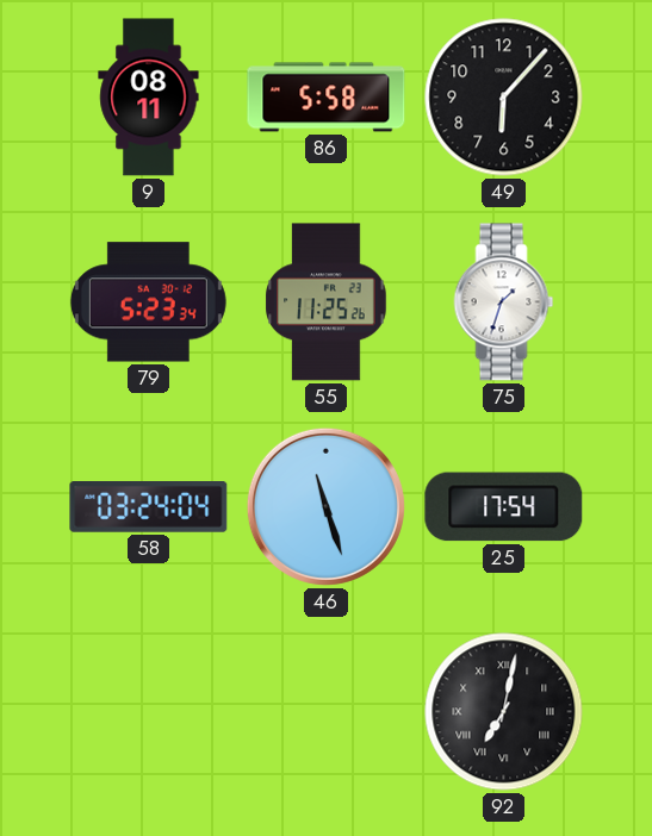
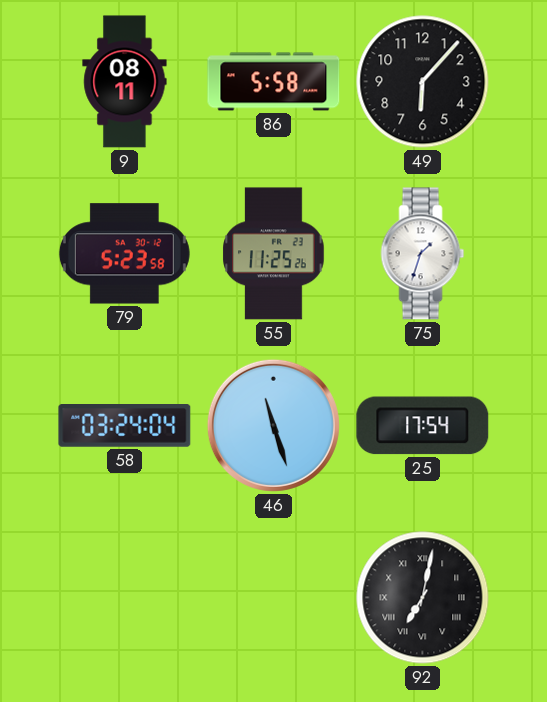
79: 5:23:34 -> 5:23:58 (124, 254)
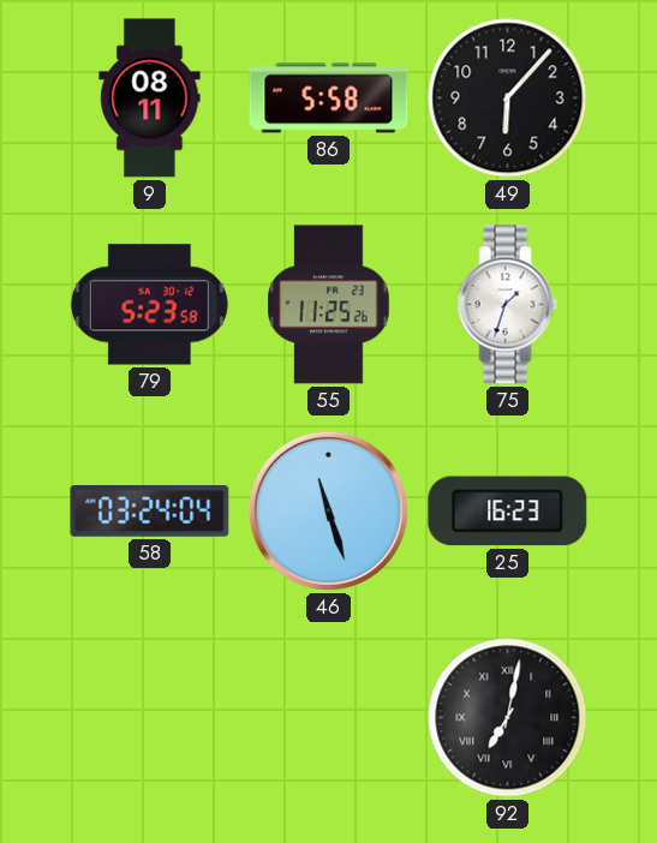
25: 17:54 -> 16:23 (508, 512)
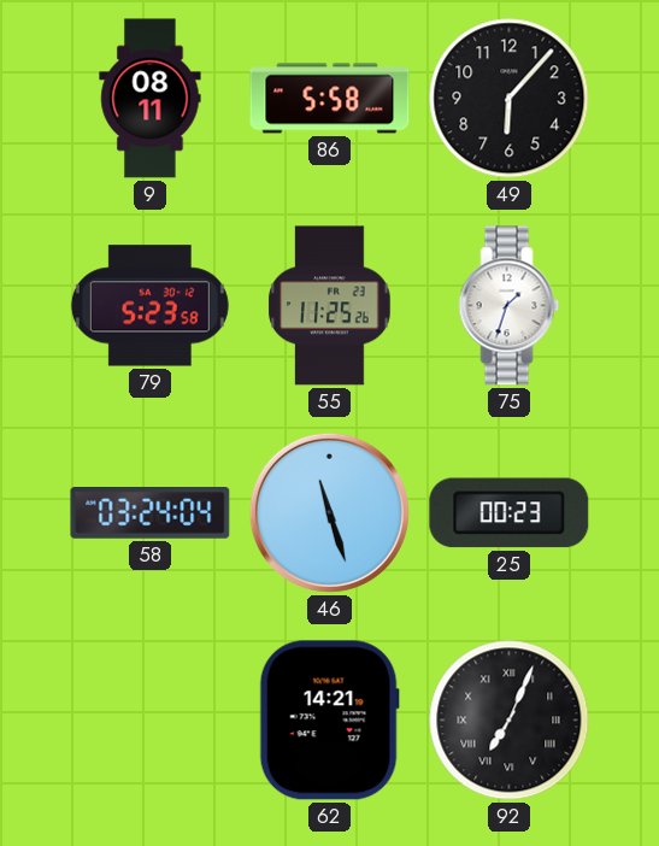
25: 16:23 -> 00:23 (510, 513)
62: none -> 14:21 (329, 721)
92: 7:02 -> 7:04 (510, 721)
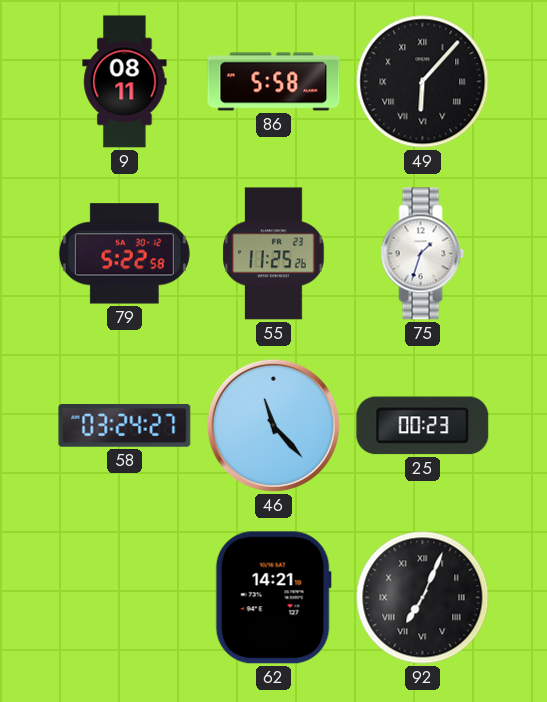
49 numerals: Arabic -> Roman (423, 82)
79: 5:23 -> 5:22 (124, 254)
58: 03:24:04 -> 03:24:27 (125, 426)
46: 11:27 -> 11:23 (273, 425)
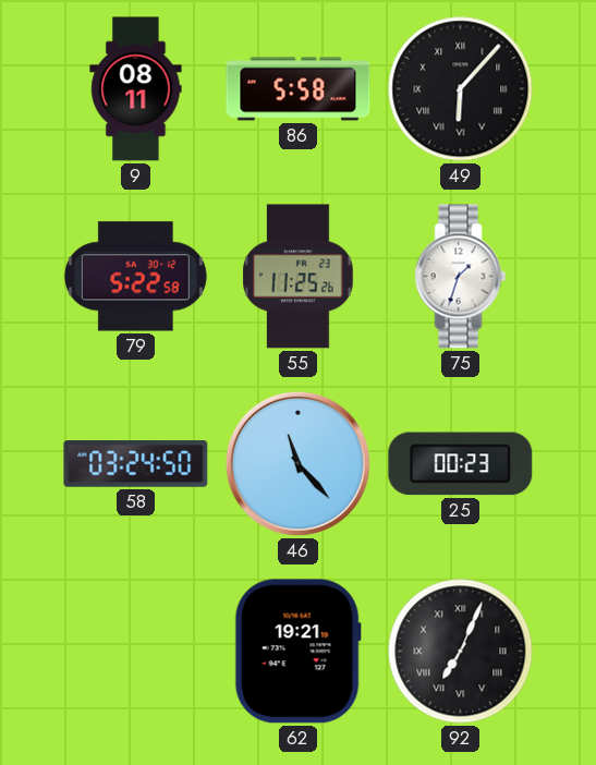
58: 03:24:27 -> 03:24:50 (136, 464)
62: 14:21 -> 19:21 (297, 652)
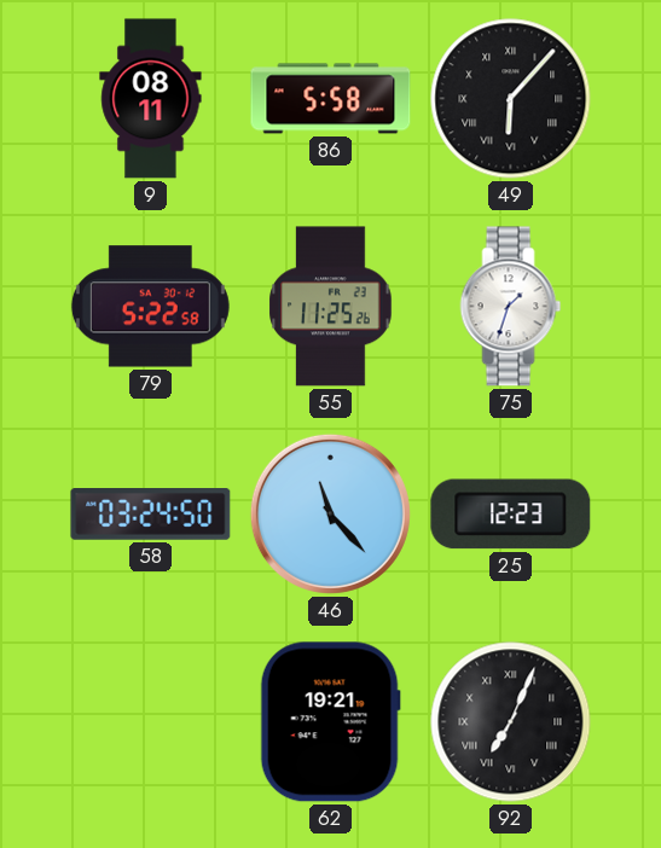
25: 00:23 -> 12:23 (511, 515)
